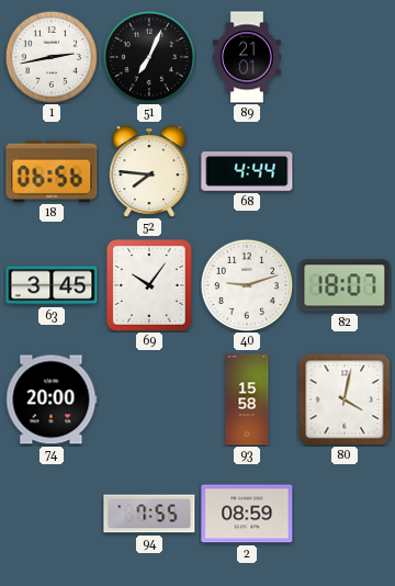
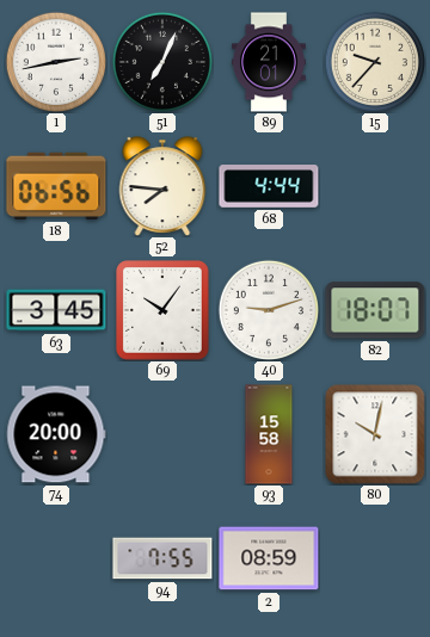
15: none -> 9:37 (374, 61)
80: 4:02 -> 10:02 (375, 434)
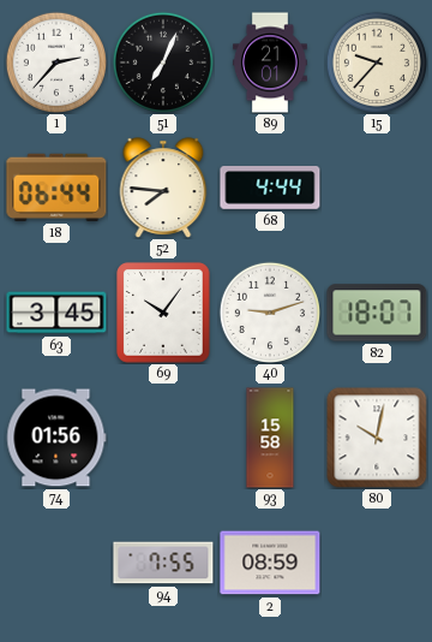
1: 2:43 -> 2:37 (55, 61)
18: 06:56 -> 06:44 (56, 188)
74: 20:00 -> 01:56 (56, 438)
